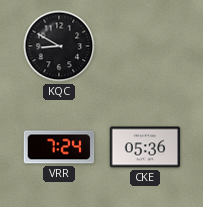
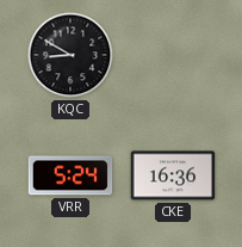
VRR: 7:24 -> 5:24 (70, 175)
CKE: 05:36 -> 16:36 (173, 175)
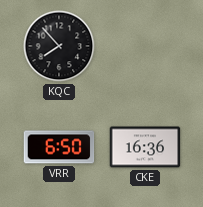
KQC: 8:50 -> 7:53 (59, 46)
VRR: 5:24 -> 6:50 (59, 147)
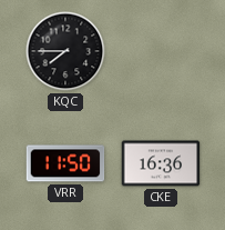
KQC: 7:53 -> 7:45 (65, 51)
VRR: 6:50 -> 11:50 (65, 163)
